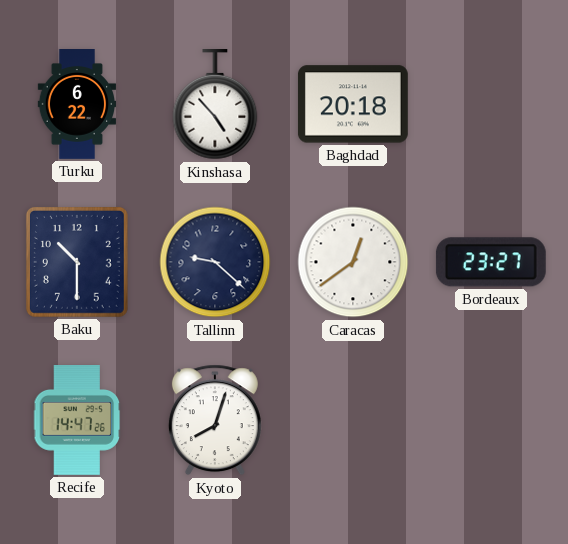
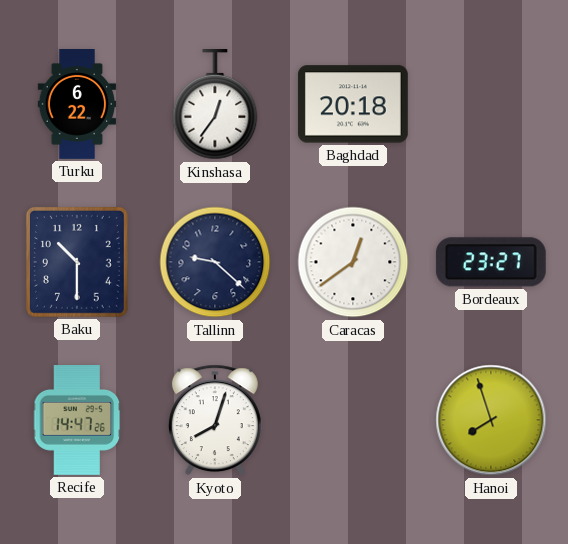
Kinshasa: 4:53 -> 12:36 (215, 105)
Hanoi: none -> 7:57 (491, 420)
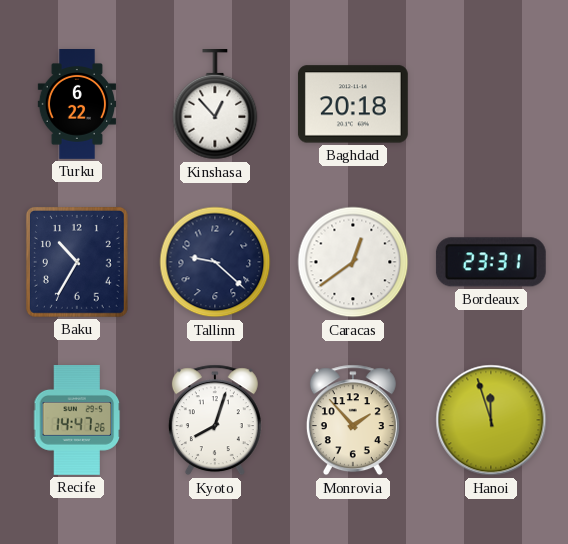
Kinshasa: 12:36 -> 12:53 (215, 105)
Baku: 10:30 -> 10:35 (77, 262)
Bordeaux: 23:27 -> 23:31 (491, 262)
Monrovia: none -> 1:53 (353, 420)
Hanoi: 7:57 -> 11:57 (491, 420)
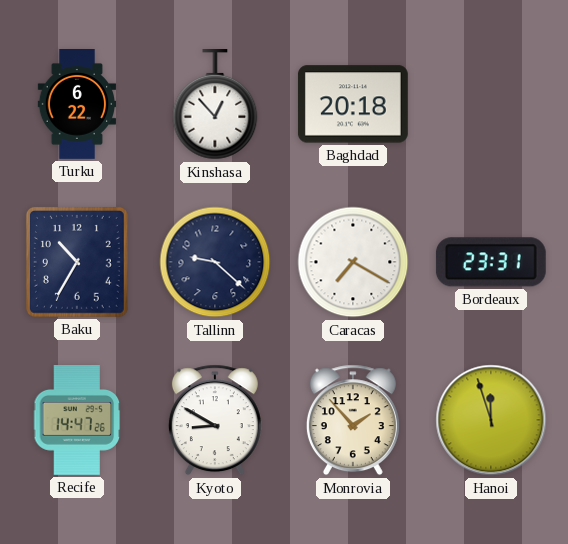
Caracas: 12:39 -> 7:20 (353, 262)
Kyoto: 8:03 -> 8:50 (215, 420)
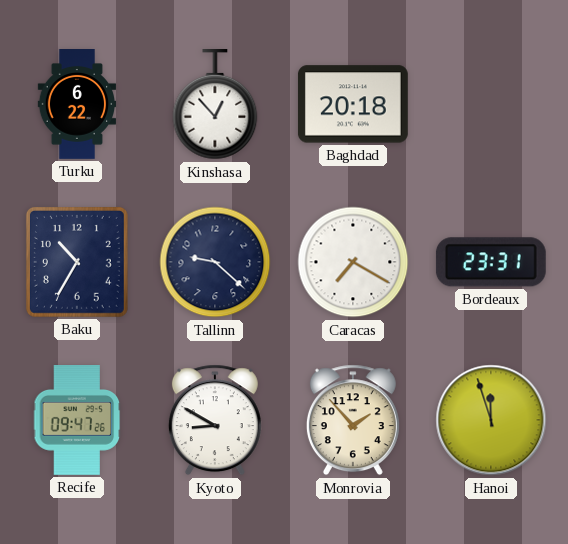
Recife: 14:47 -> 09:47 (77, 421)
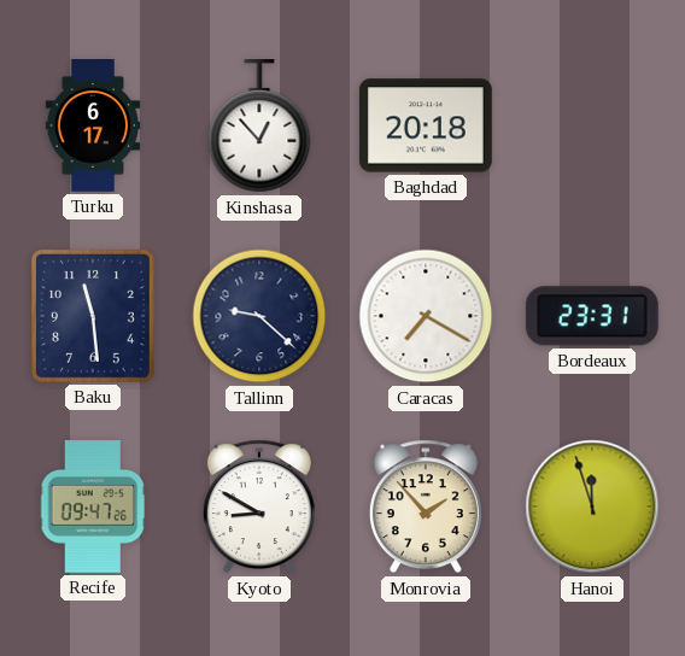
Turku: 6:22 -> 6:17 (93, 127)
Baku: 10:35 -> 11:29 (93, 316)
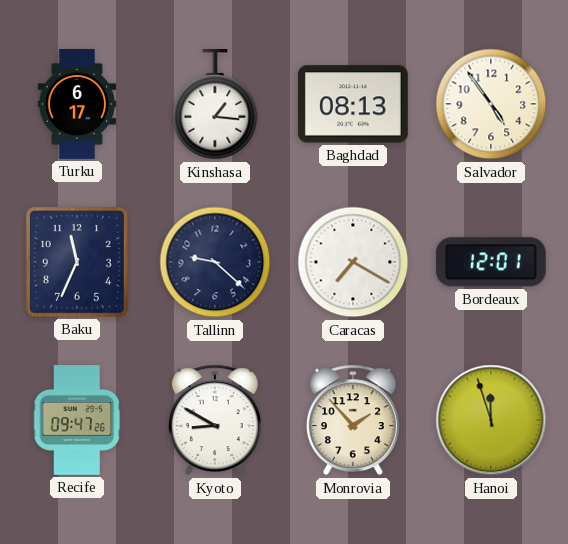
Kinshasa: 12:53 -> 1:16 (215, 105)
Baghdad: 20:18 -> 08:13 (353, 104)
Salvador: none -> 4:54 (491, 104)
Baku: 11:29 -> 11:34 (77, 262)
Bordeaux: 23:31 -> 12:01 (491, 262)
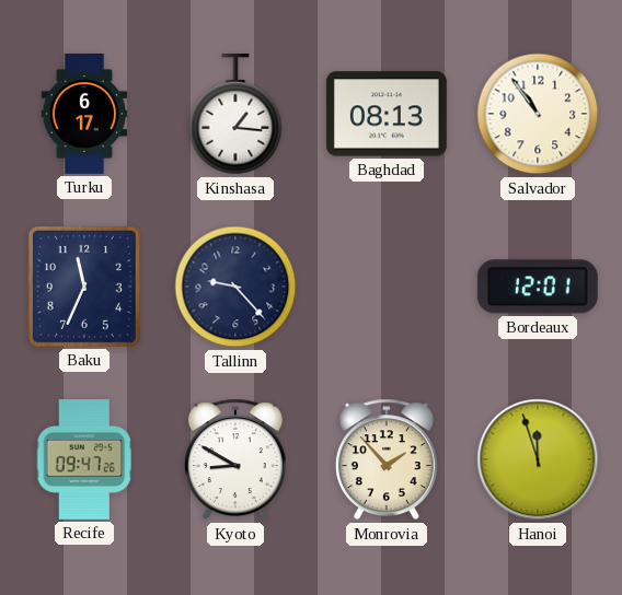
Salvador: 4:54 -> 10:54 (538, 114)
Tallinn: 9:22 -> 9:23 (235, 287)
Caracas: 7:20 -> none (353, 262)
